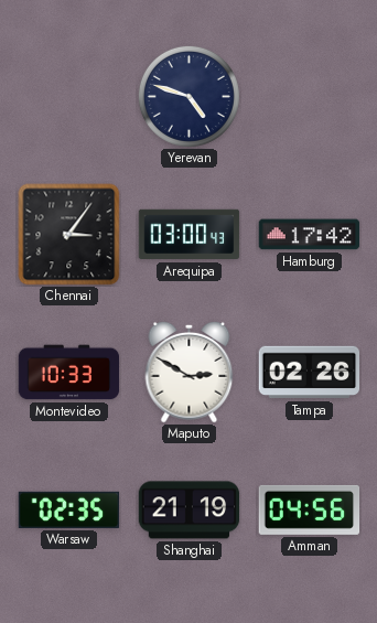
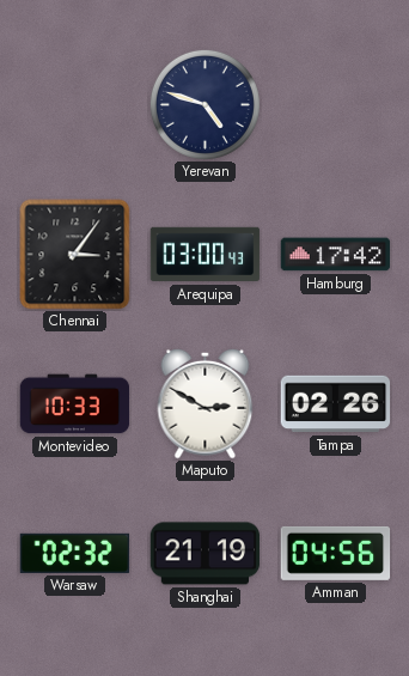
Warsaw: 02:35 -> 02:32 (75, 553)
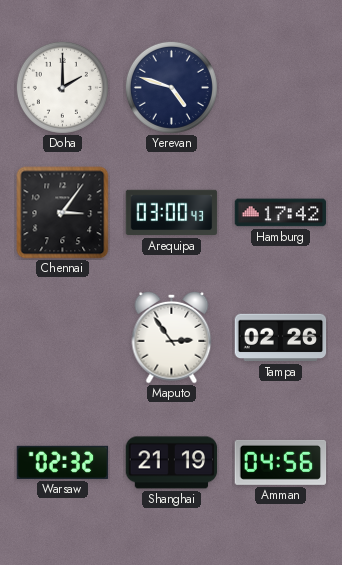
Doha: none -> 2:00 (62, 87)
Montevideo: 10:33 -> none (75, 404)
Maputo: 2:50 -> 2:54 (172, 337)
